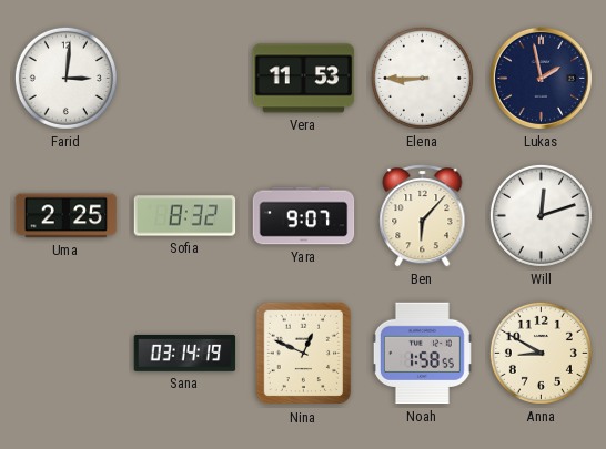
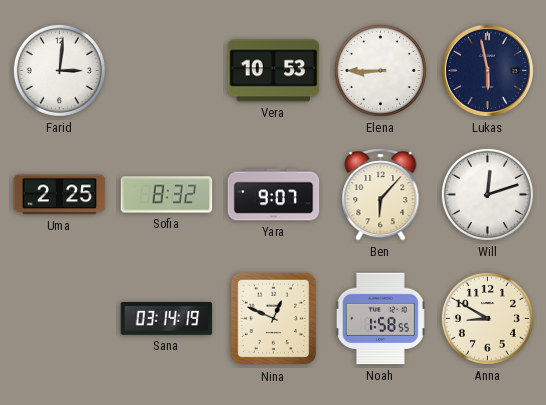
Vera: 11:53 -> 10:53 (274, 71)
Lukas: 1:58 -> 5:58 (487, 70)
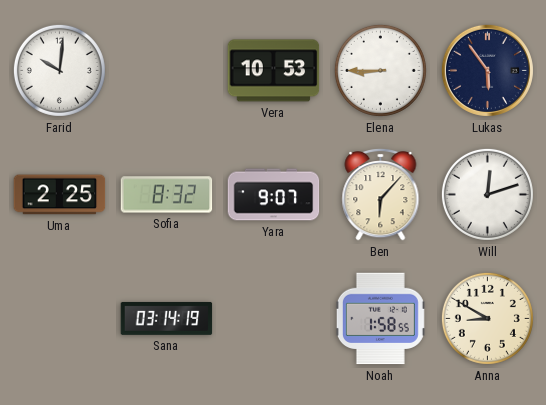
Farid: 3:01 -> 10:01 (59, 70)
Lukas: 5:58 -> 5:54 (487, 70)
Nina: 12:49 -> none (274, 319)
